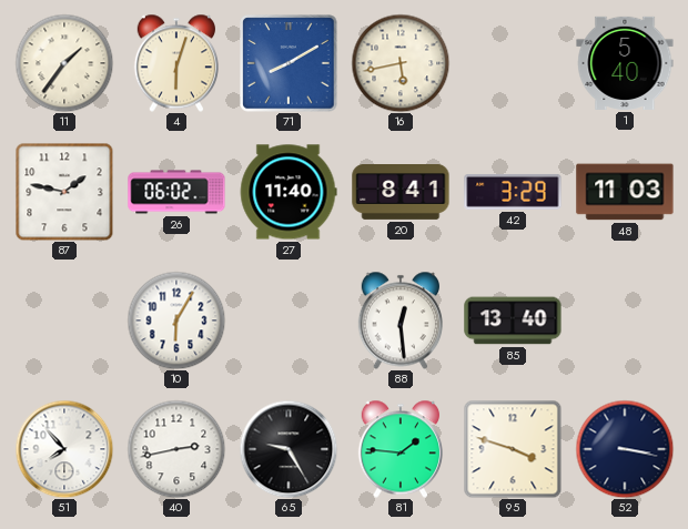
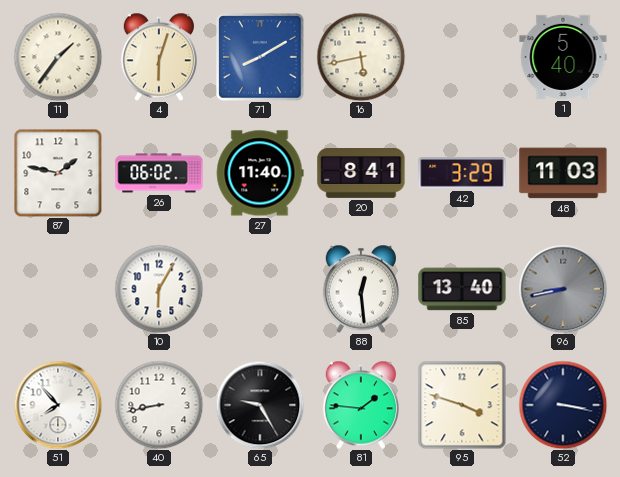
96: none -> 8:43 (563, 289)
40: 2:43 -> 8:43 (159, 405)
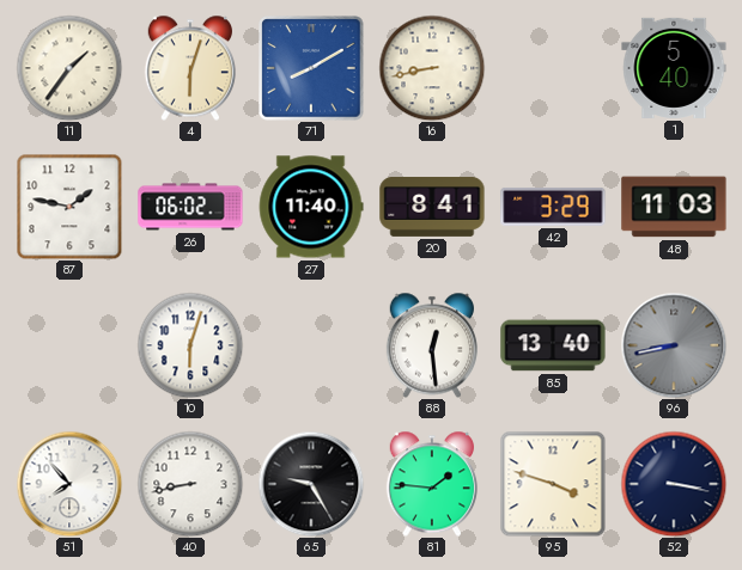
16: 5:43 -> 8:43 (432, 68)
10: 6:05 -> 6:03 (190, 345)
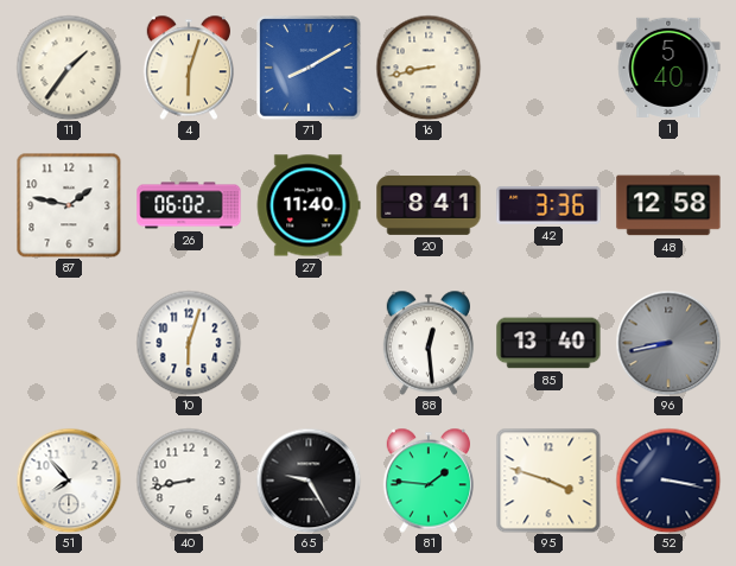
42: 3:29 -> 3:36 (548, 205)
48: 11:03 -> 12:58 (668, 205)
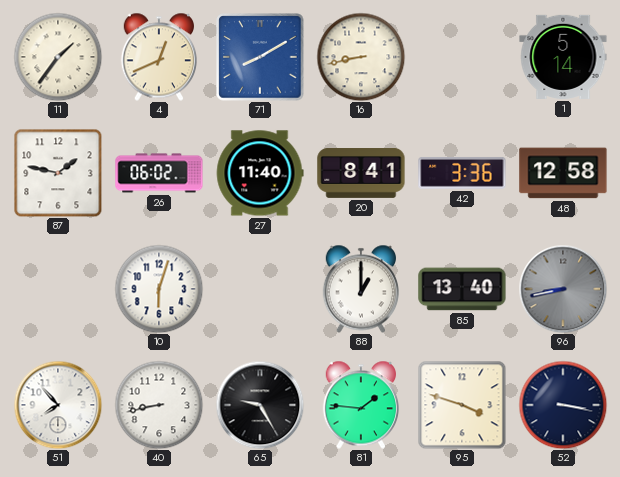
4: 6:03 -> 12:41 (158, 57)
1: 5:40 -> 5:14 (563, 57)
88: 12:29 -> 1:00 (360, 289)
